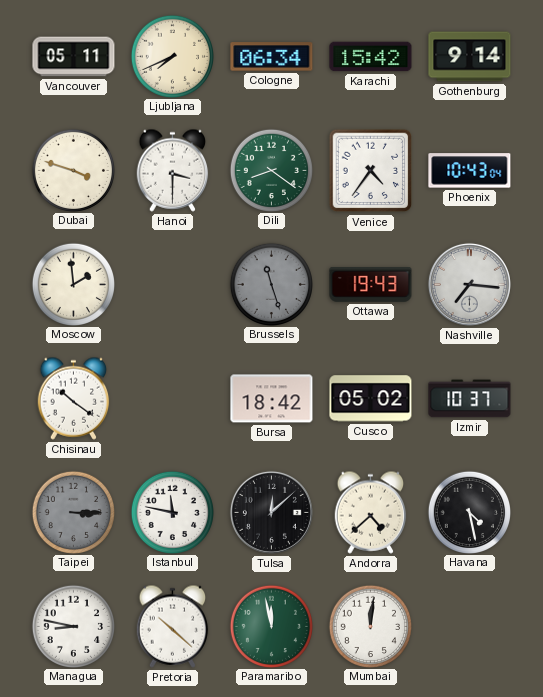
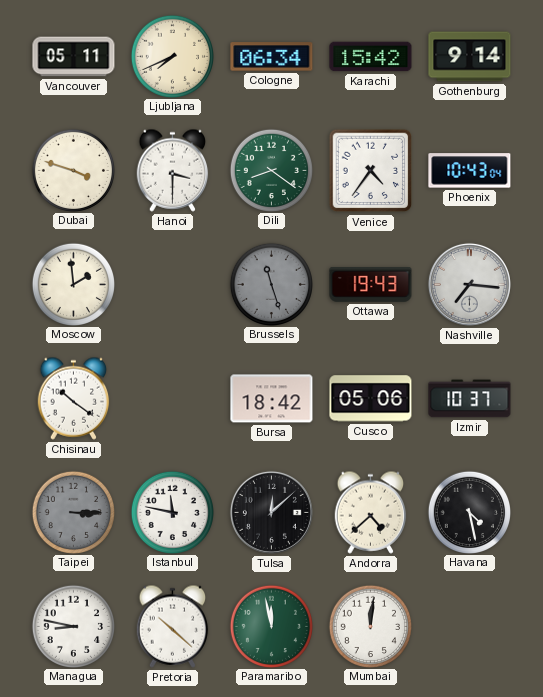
Cusco: 05:02 -> 05:06 (371, 399)
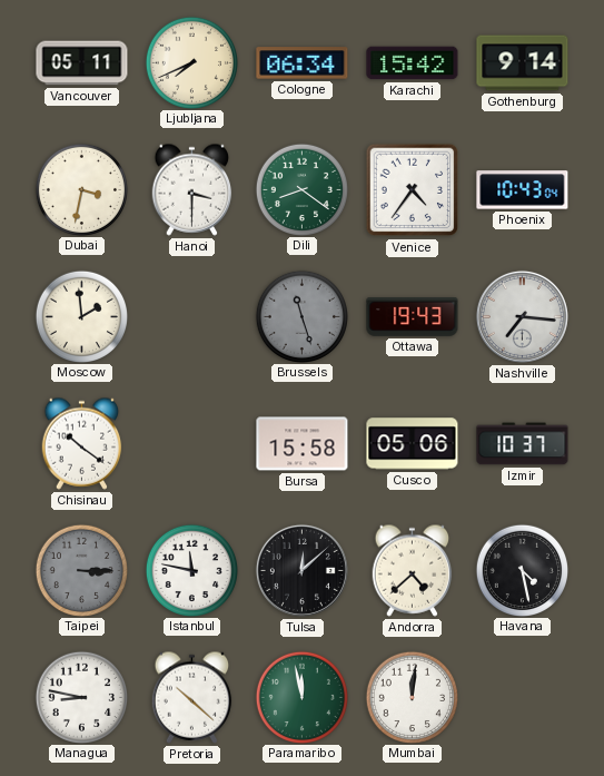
Dubai: 3:48 -> 3:32 (81, 189)
Bursa: 18:42 -> 15:58 (303, 444)
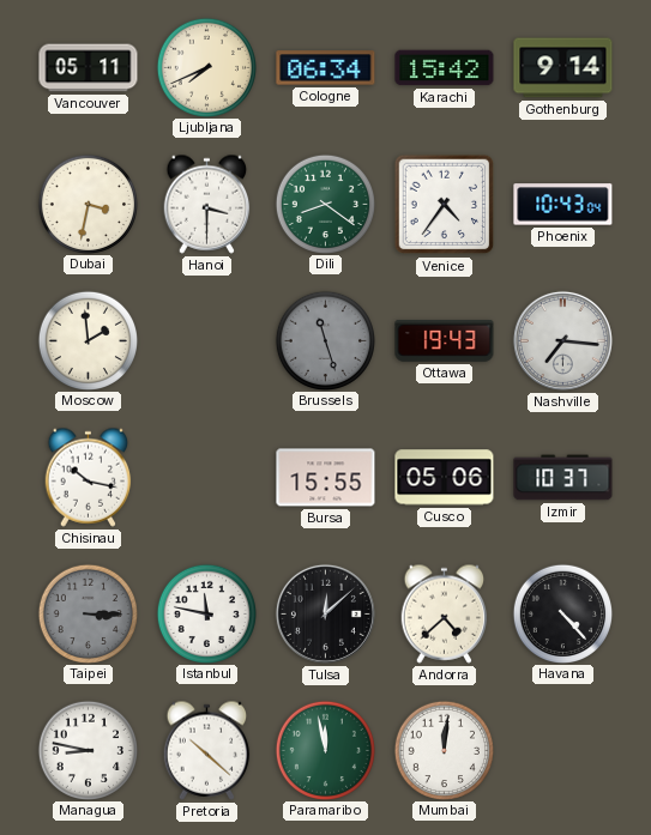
Chisinau: 10:21 -> 10:17 (89, 477)
Bursa: 15:58 -> 15:55 (326, 478)
Havana: 4:28 -> 4:23 (562, 613)
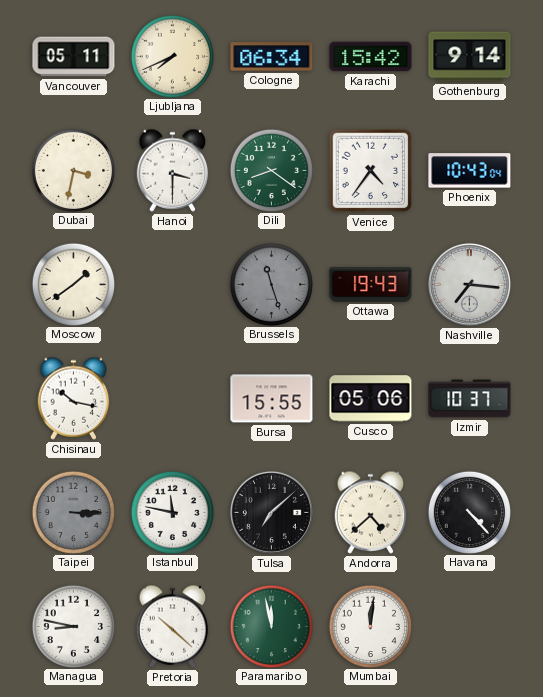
Moscow: 1:59 -> 1:39 (73, 284)
Tulsa: 12:08 -> 7:08 (271, 512)
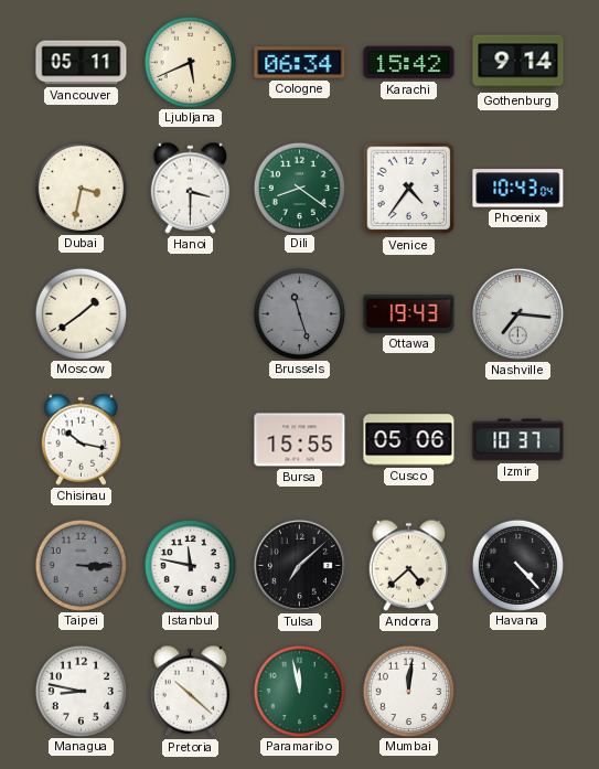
Ljubljana: 7:41 -> 5:41 (190, 62)
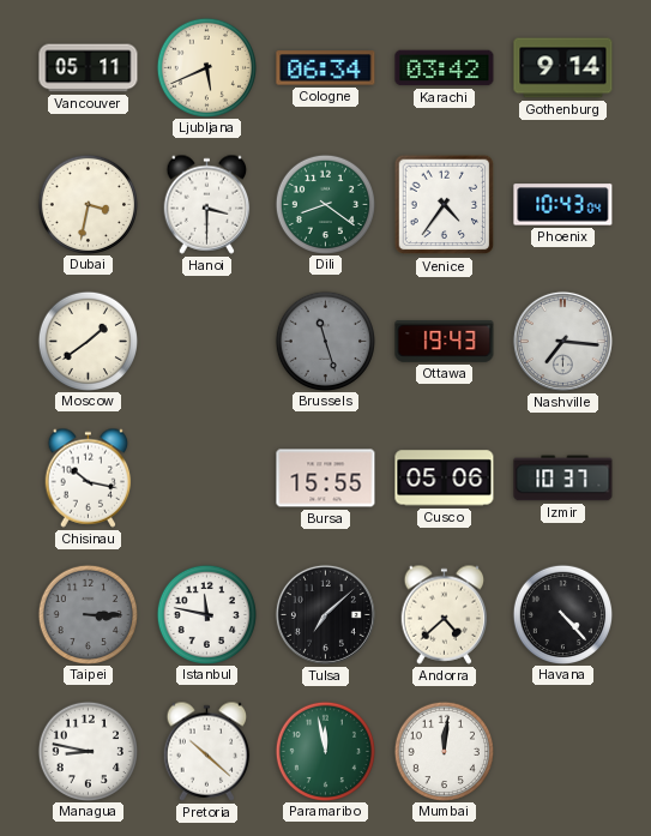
Karachi: 15:42 -> 03:42 (445, 68)
